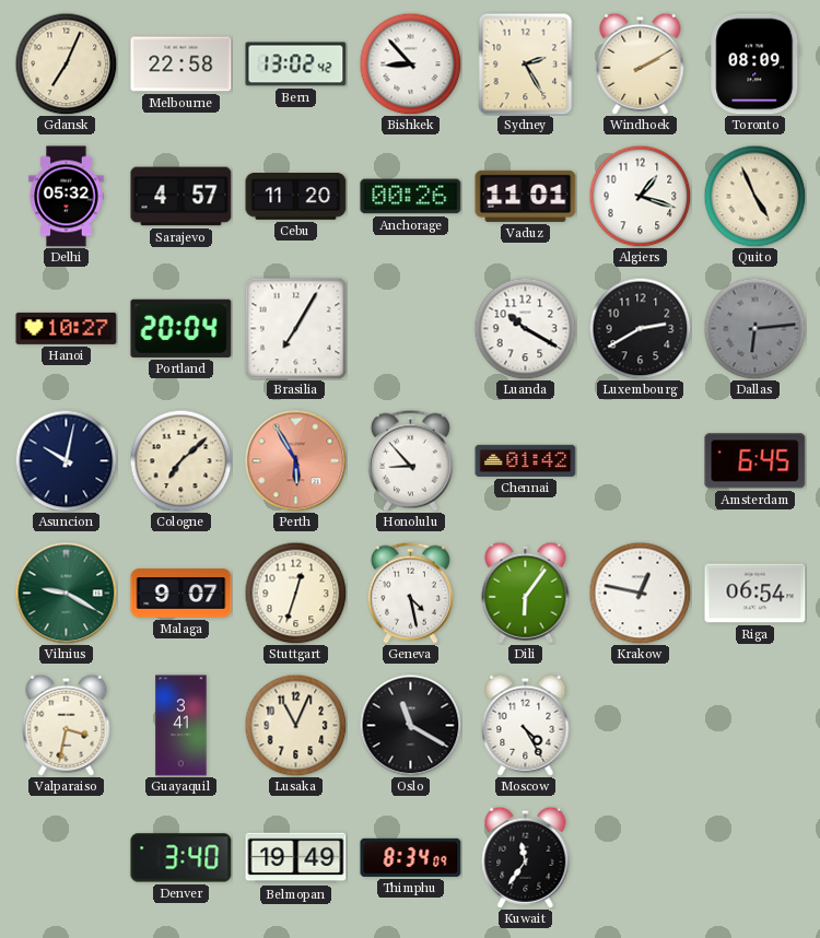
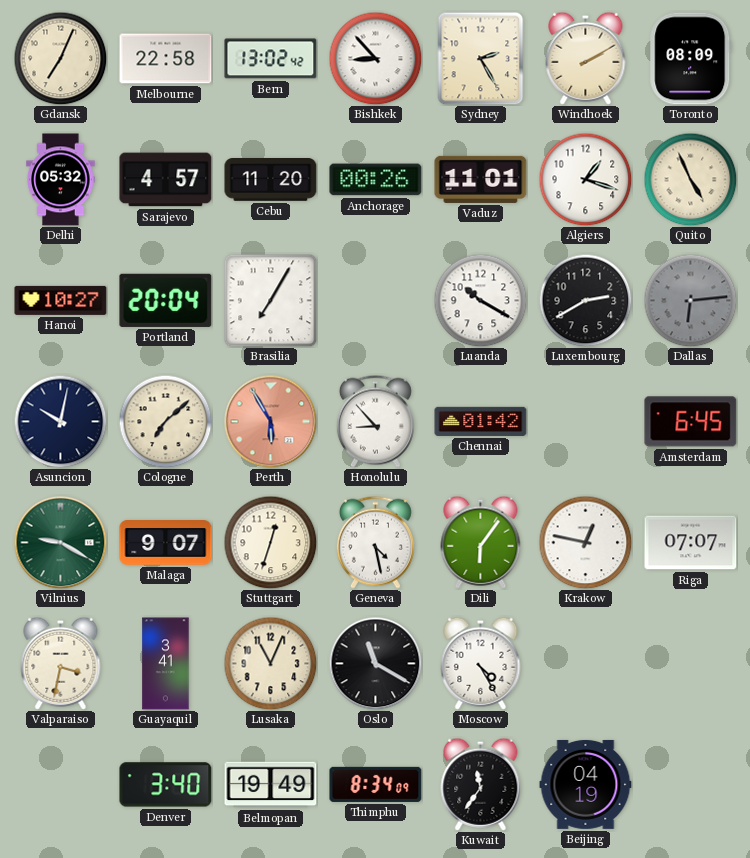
Riga: 06:54 -> 07:07 (691, 543)
Beijing: none -> 04:19 (586, 784)
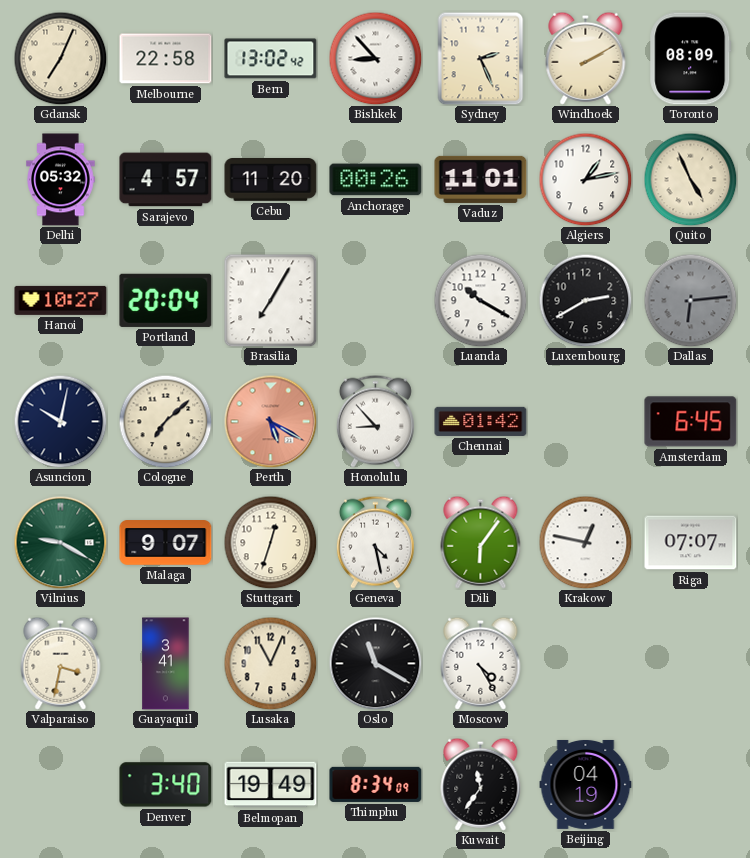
Sydney: 2:25 -> 2:26 (481, 58)
Algiers: 1:18 -> 1:13 (585, 179)
Perth: 5:55 -> 5:20 (270, 421)
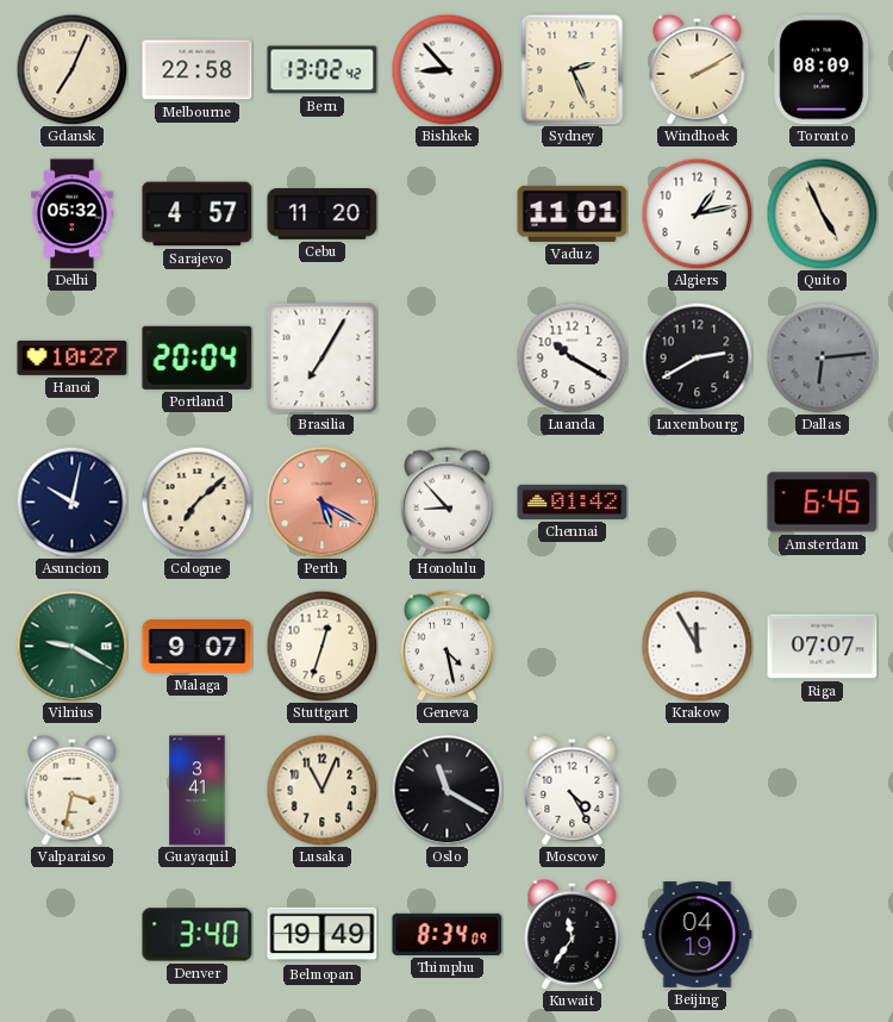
Anchorage: 00:26 -> none (376, 180)
Dili: 6:06 -> none (481, 542)
Krakow: 12:47 -> 11:55 (697, 646)
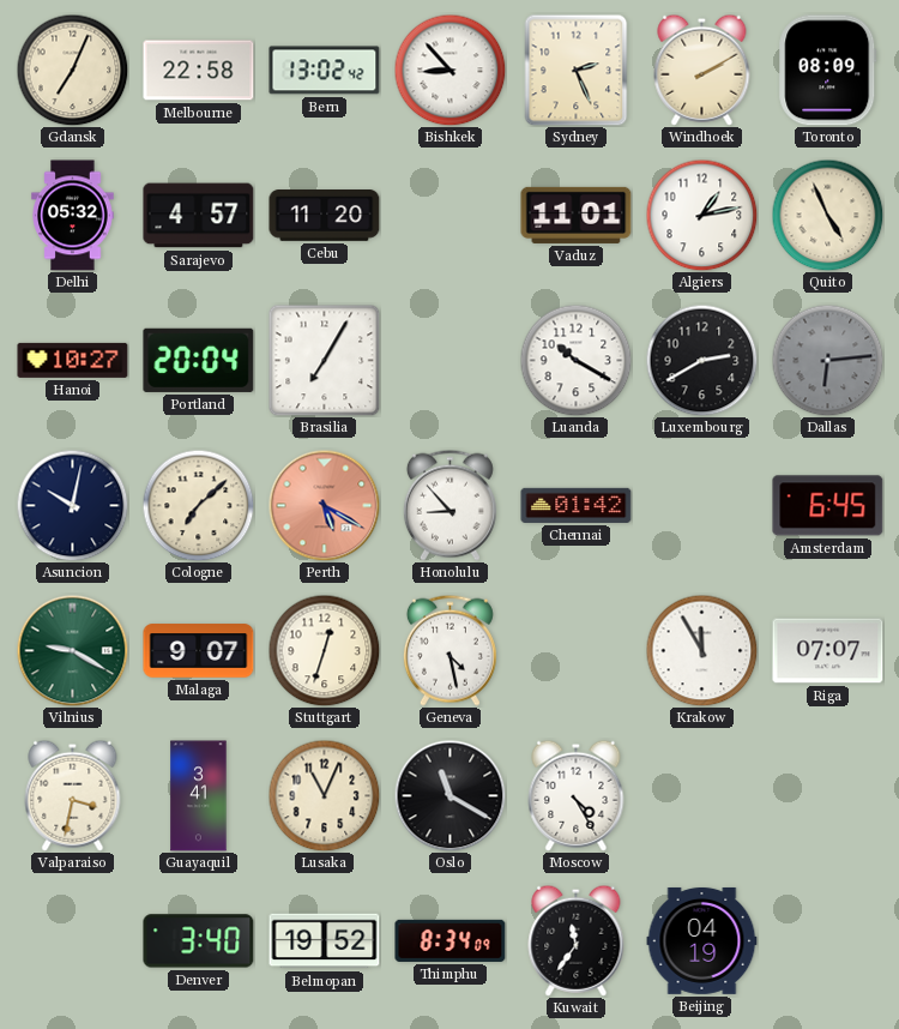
Belmopan: 19:49 -> 19:52 (325, 941)
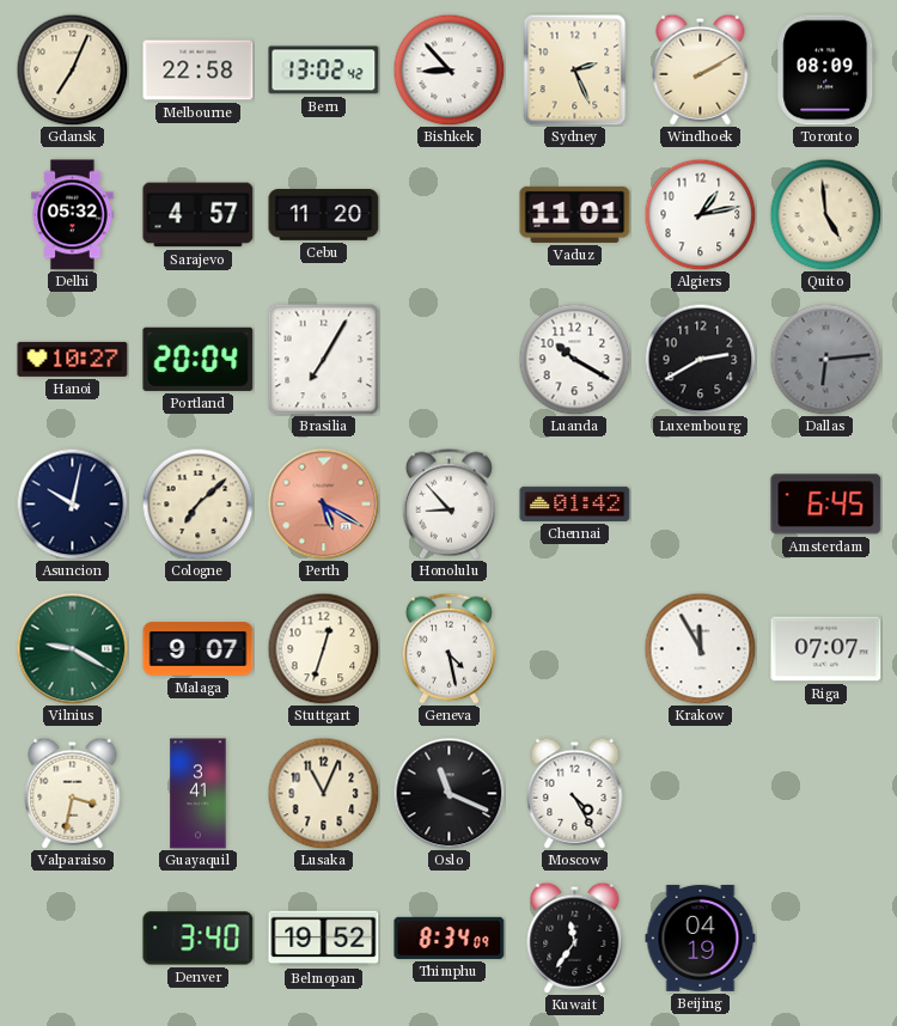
Quito: 4:56 -> 4:59 (825, 214)
Oslo: 11:20 -> 11:19 (448, 793)
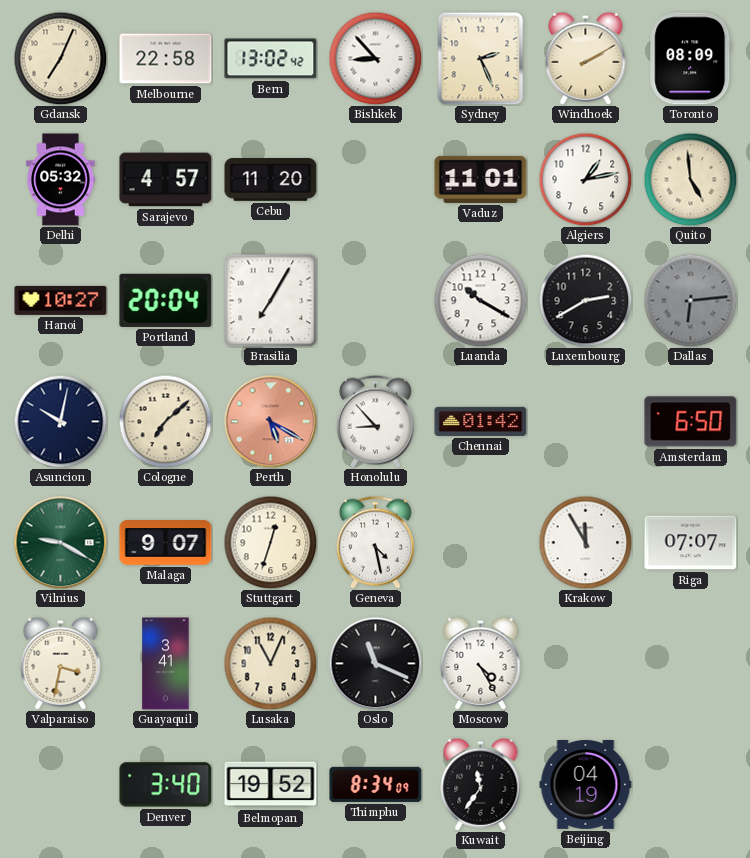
Amsterdam: 6:45 -> 6:50 (691, 422)
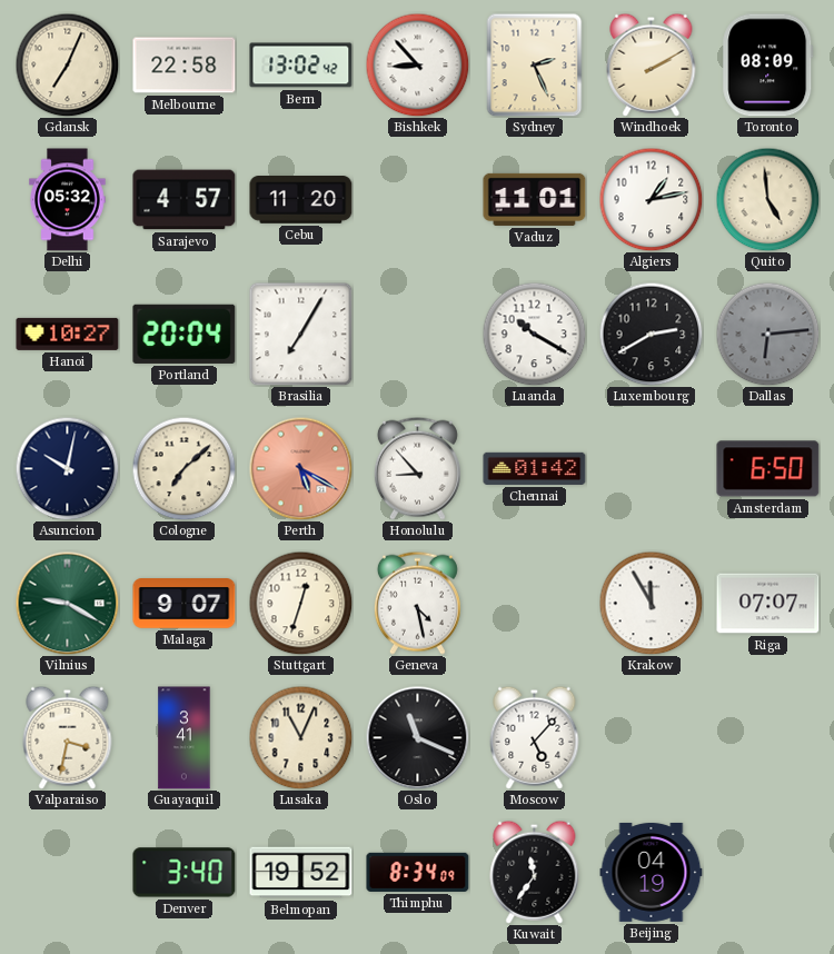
Moscow: 4:25 -> 5:07 (535, 737)
